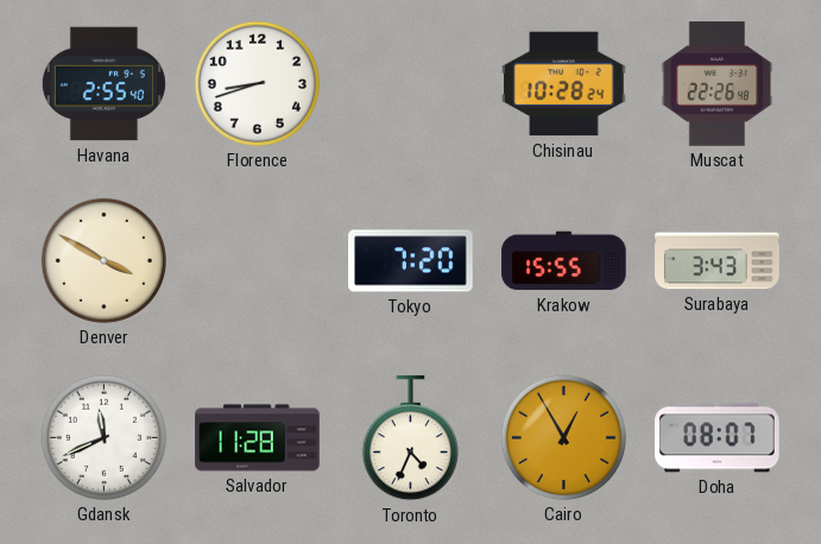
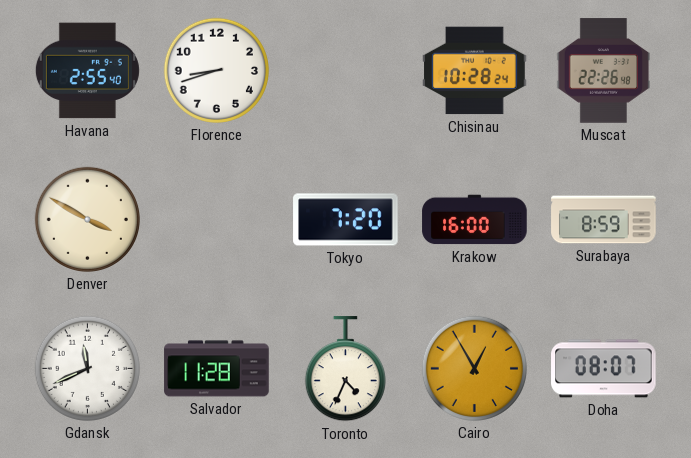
Krakow: 15:55 -> 16:00 (475, 220)
Surabaya: 3:43 -> 8:59 (604, 220)
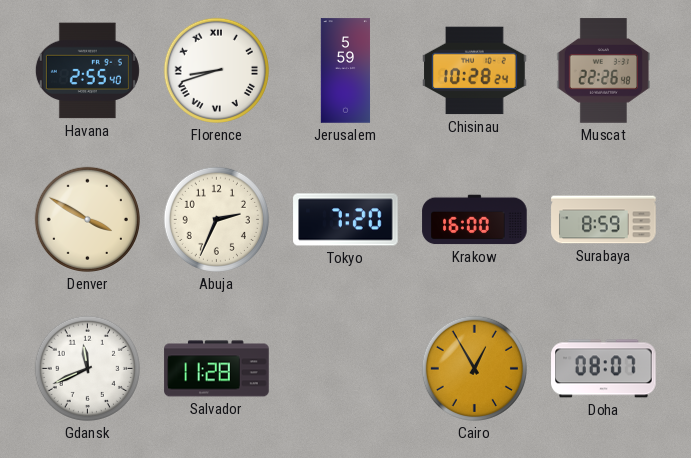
Florence numerals: Arabic -> Roman (216, 70)
Jerusalem: none -> 5:59 (346, 71)
Abuja: none -> 2:34 (216, 219)
Toronto: 4:34 -> none (345, 369)
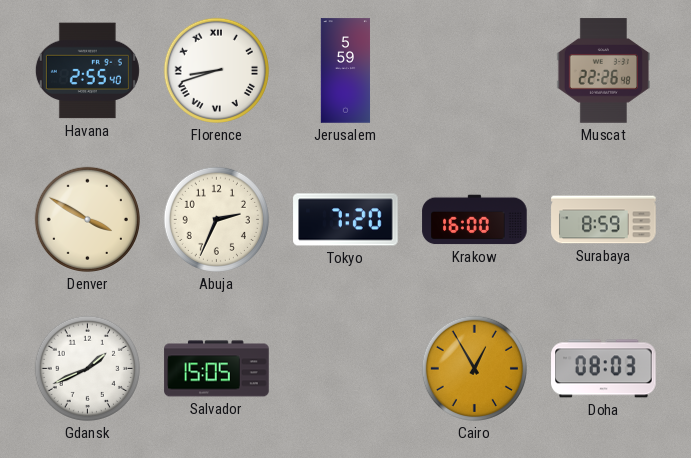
Chisinau: 10:28 -> none (475, 71)
Gdansk: 11:41 -> 1:41 (87, 368)
Salvador: 11:28 -> 15:05 (217, 369)
Doha: 08:07 -> 08:03 (604, 369)
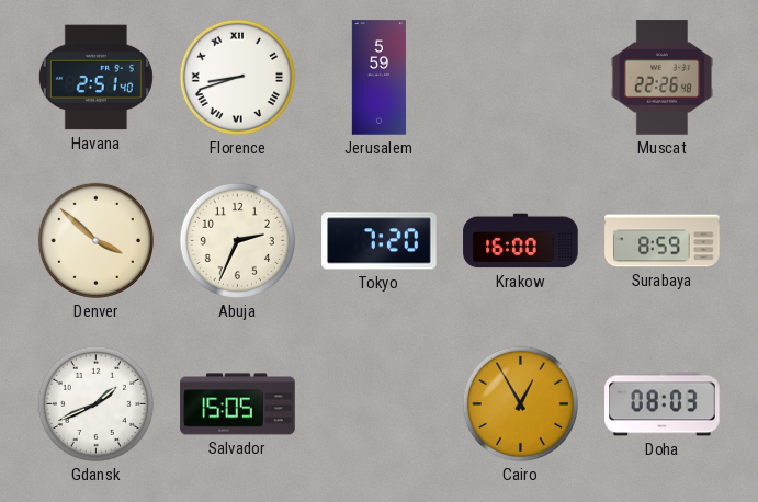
Havana: 2:55 -> 2:51 (95, 78)
Denver: 3:50 -> 3:52 (95, 240)
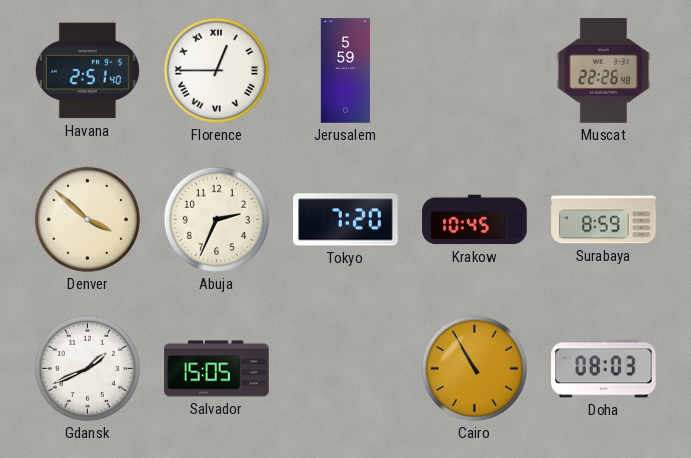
Florence: 8:42 -> 12:45 (216, 70)
Krakow: 16:00 -> 10:45 (475, 220)
Cairo: 12:55 -> 10:55 (474, 368)
